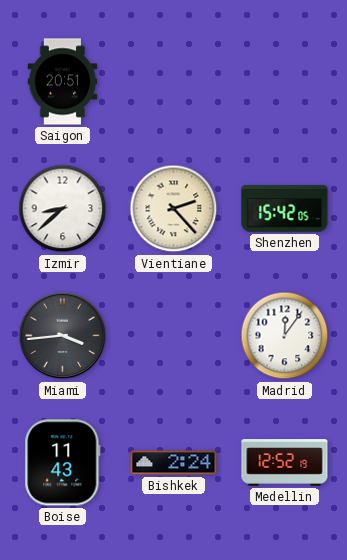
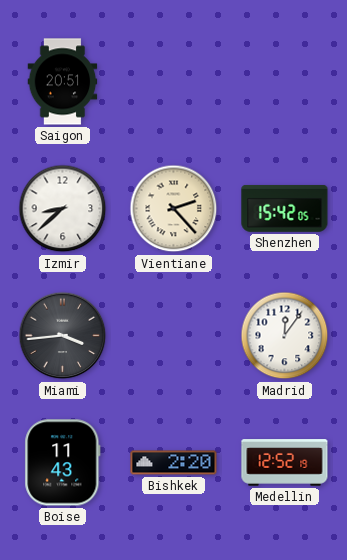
Bishkek: 2:24 -> 2:20 (174, 463)
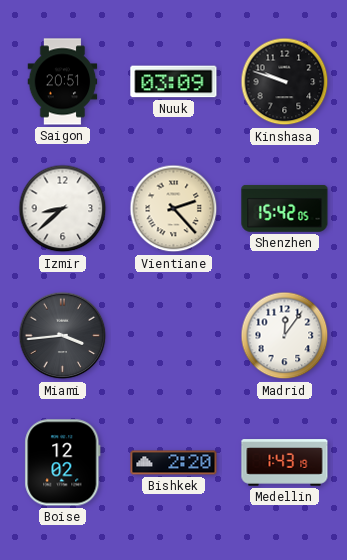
Nuuk: none -> 03:09 (174, 82)
Kinshasa: none -> 9:48 (285, 82)
Boise: 11:43 -> 12:02 (63, 463)
Medellin: 12:52 -> 1:43 (285, 463)
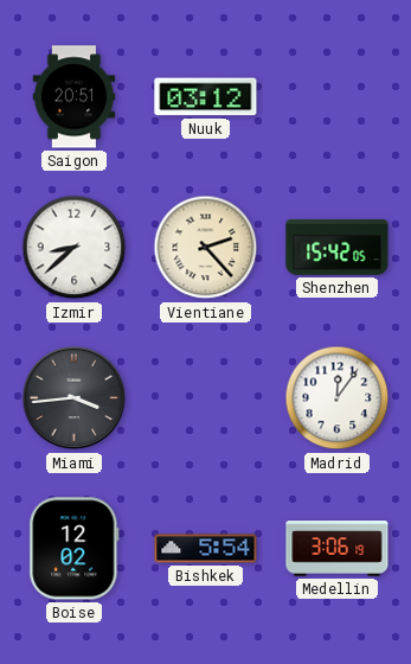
Nuuk: 03:09 -> 03:12 (206, 97)
Kinshasa: 9:48 -> none (285, 82)
Bishkek: 2:20 -> 5:54 (206, 549)
Medellin: 1:43 -> 3:06 (338, 549)
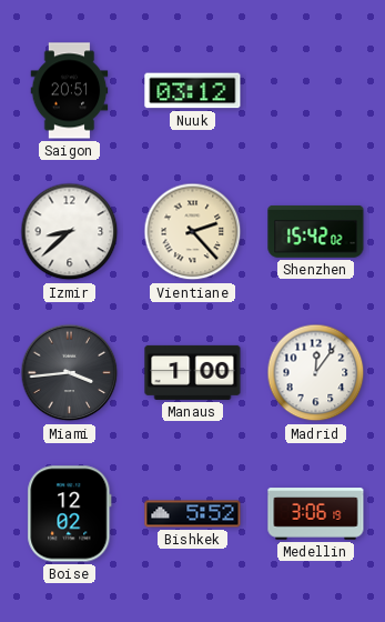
Shenzhen: 15:42:05 -> 15:42:02 (316, 231)
Manaus: none -> 1:00 (193, 372)
Bishkek: 5:54 -> 5:52 (193, 514)
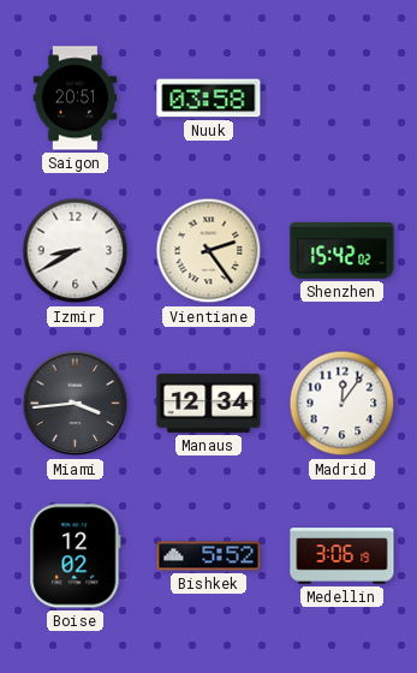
Nuuk: 03:12 -> 03:58 (209, 99)
Izmir: 8:38 -> 8:40 (76, 251)
Vientiane: 2:23 -> 2:24 (209, 251)
Manaus: 1:00 -> 12:34 (209, 403)
